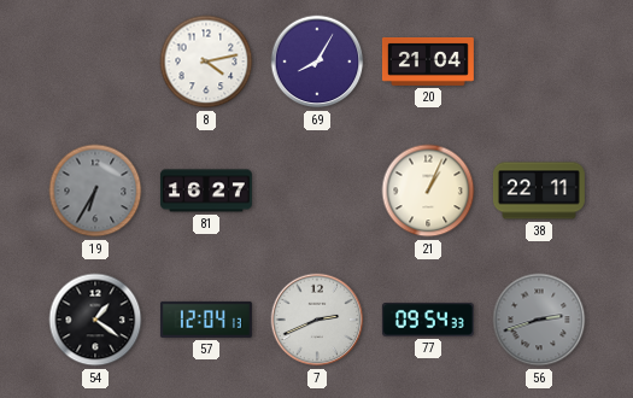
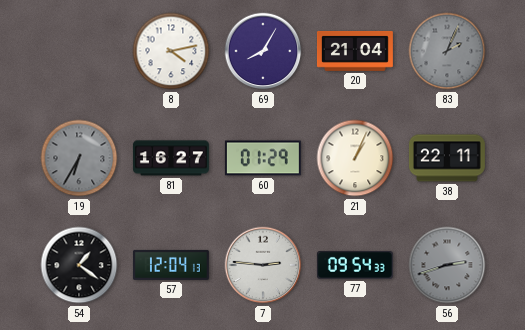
83: none -> 2:04 (447, 51)
60: none -> 01:29 (263, 158)
7: 2:41 -> 2:46 (263, 265)
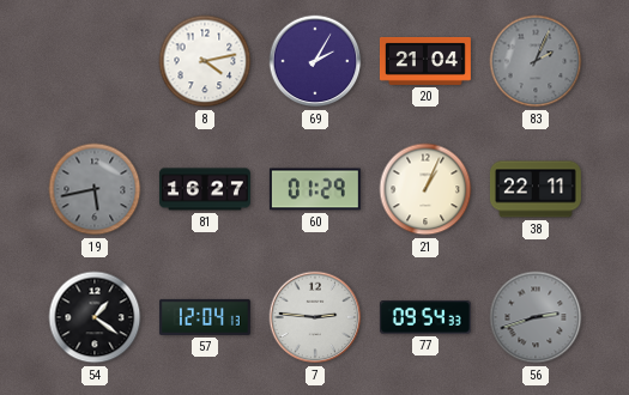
69: 8:05 -> 2:05 (315, 61)
19: 6:35 -> 5:43 (95, 189)
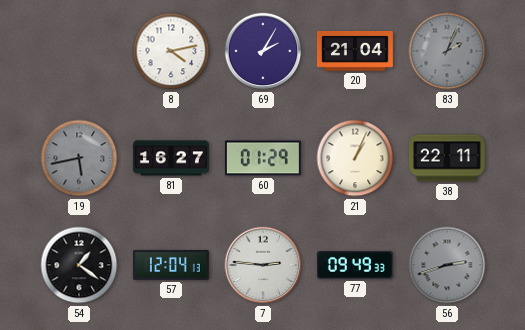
77: 09:54 -> 09:49 (355, 265)
